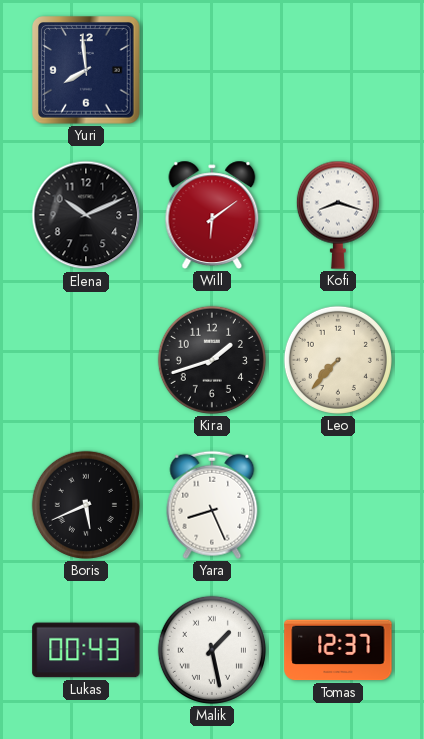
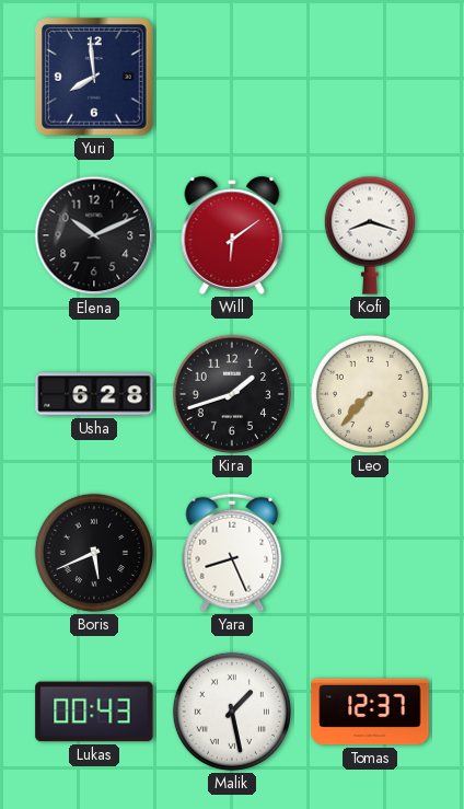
Usha: none -> 6:28 (94, 394)
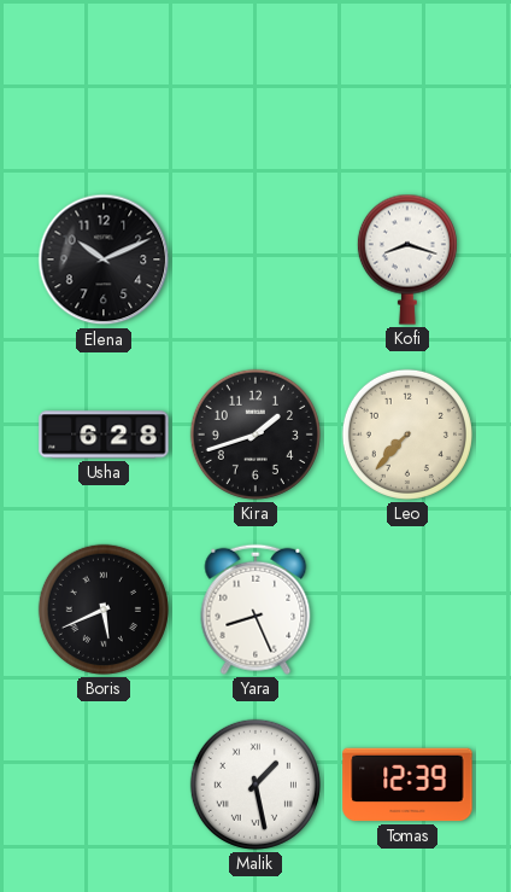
Yuri: 7:59 -> none (94, 77)
Will: 6:09 -> none (232, 235)
Lukas: 00:43 -> none (94, 712)
Tomas: 12:37 -> 12:39 (407, 785)
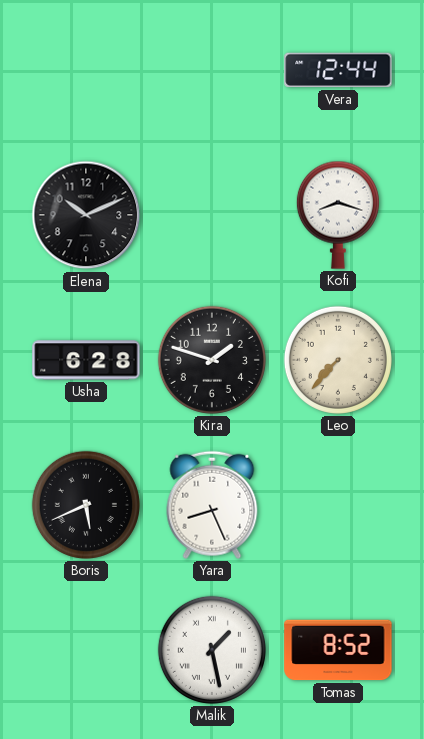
Vera: none -> 12:44 (338, 70)
Kira: 1:42 -> 1:48 (212, 360)
Tomas: 12:39 -> 8:52 (338, 650)
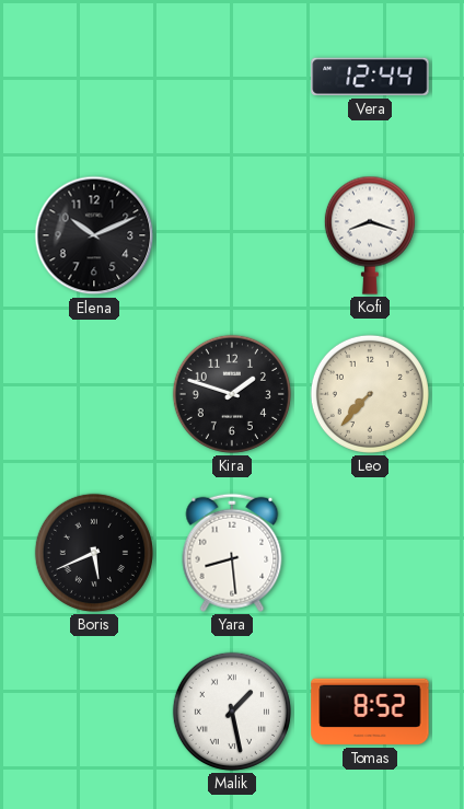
Usha: 6:28 -> none (86, 360)
Yara: 8:26 -> 8:29 (232, 553)
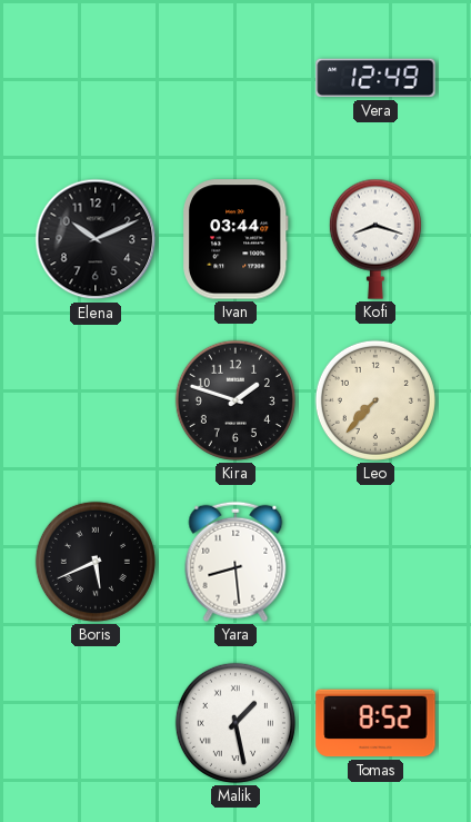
Vera: 12:44 -> 12:49 (375, 78)
Ivan: none -> 03:44 (235, 239)
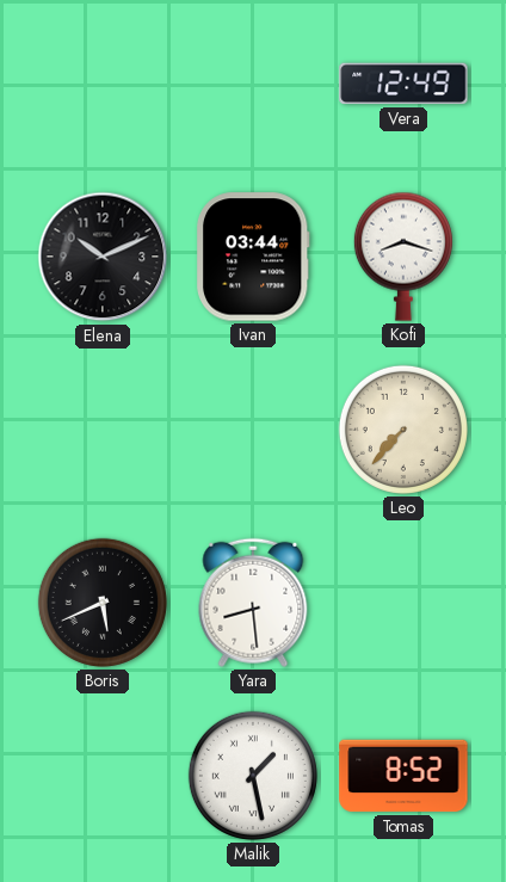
Kira: 1:48 -> none (235, 400)
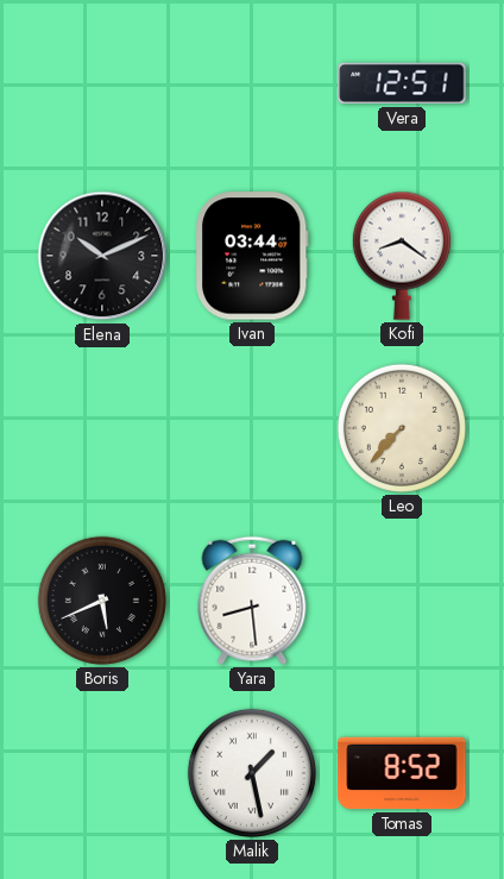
Vera: 12:49 -> 12:51 (402, 83)
Kofi: 8:18 -> 8:21 (402, 256)
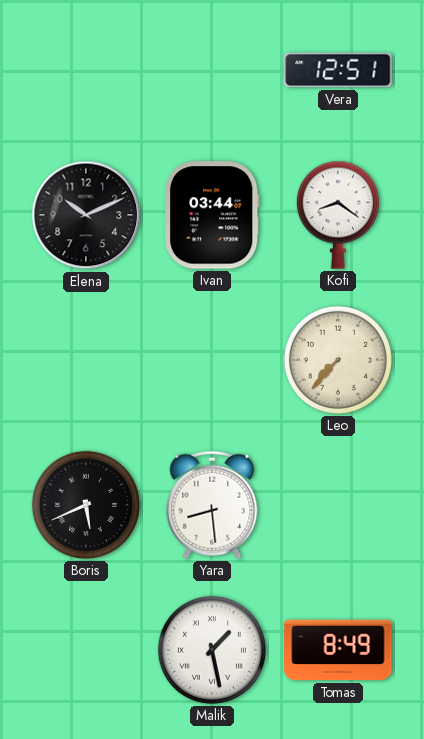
Tomas: 8:52 -> 8:49 (338, 650)
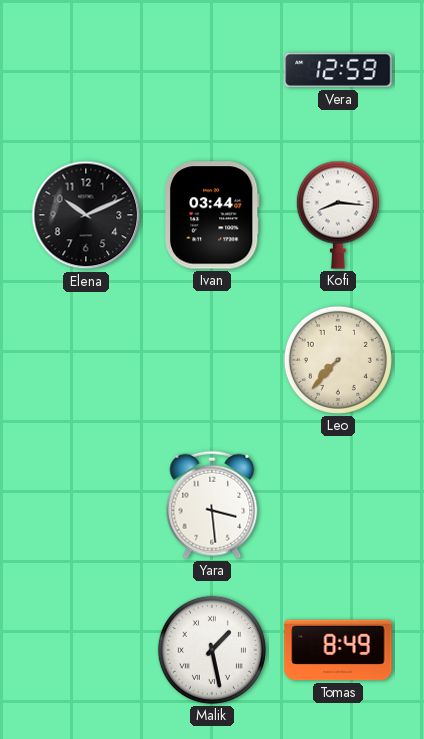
Vera: 12:51 -> 12:59 (338, 70)
Kofi: 8:21 -> 8:16 (338, 215)
Boris: 5:41 -> none (86, 505)
Yara: 8:29 -> 3:29 (212, 505)
